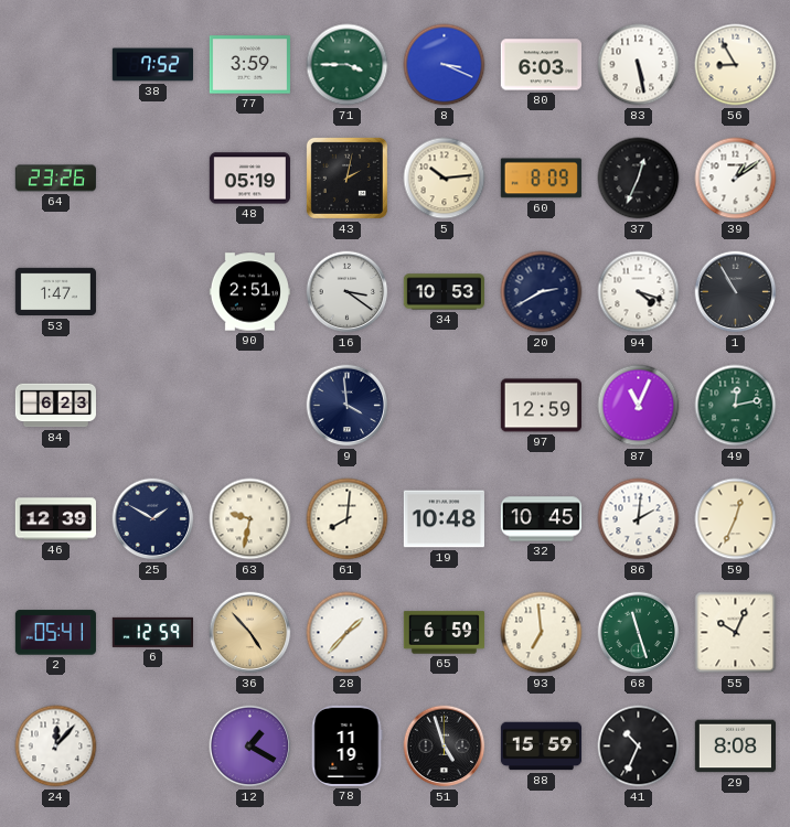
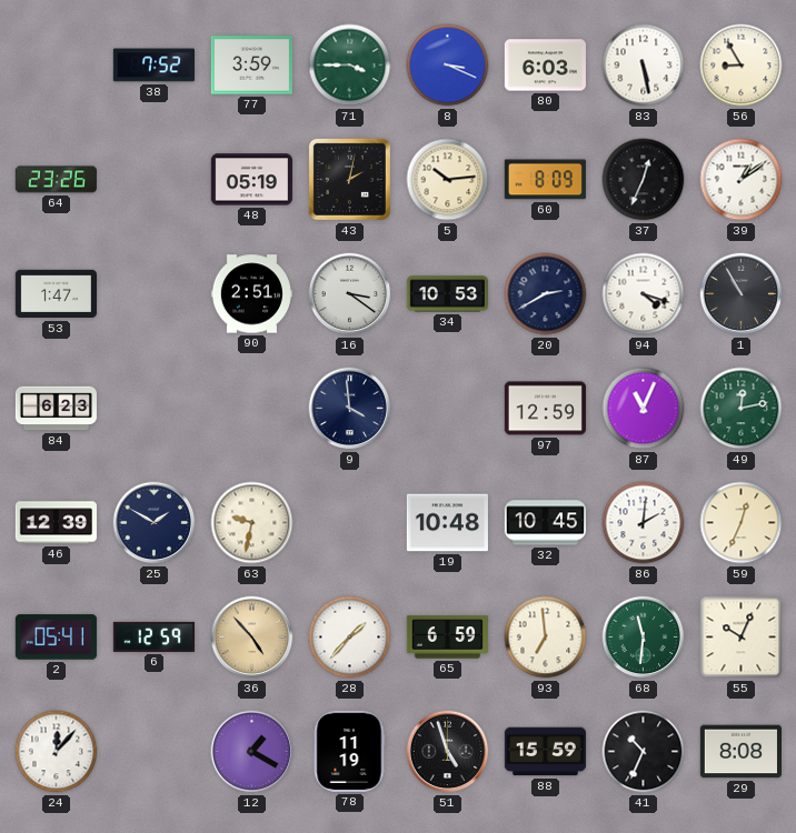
61: 8:01 -> none (348, 519)
68: 11:27 -> 11:31 (644, 638)
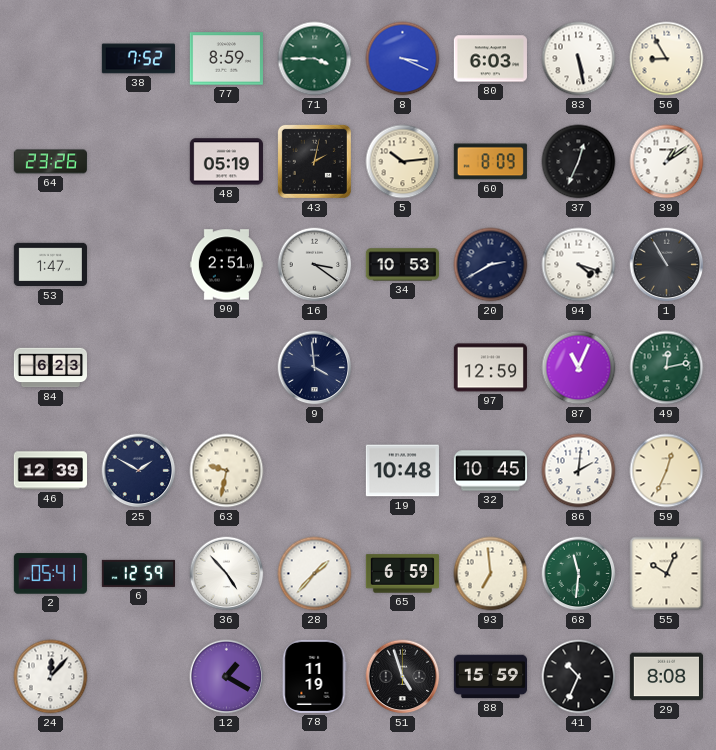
77: 3:59 -> 8:59 (226, 59)
36 dial: champagne -> white (227, 574)
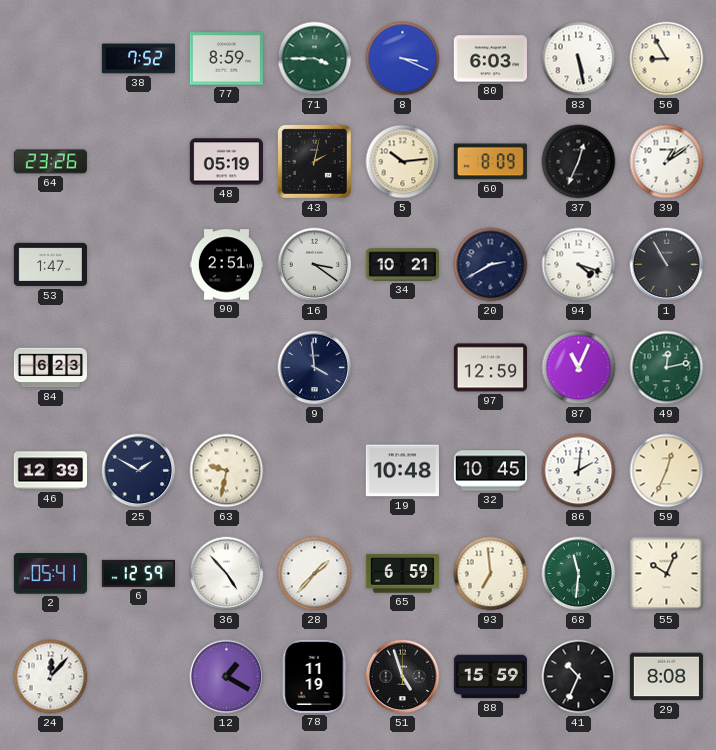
34: 10:53 -> 10:21 (402, 265)
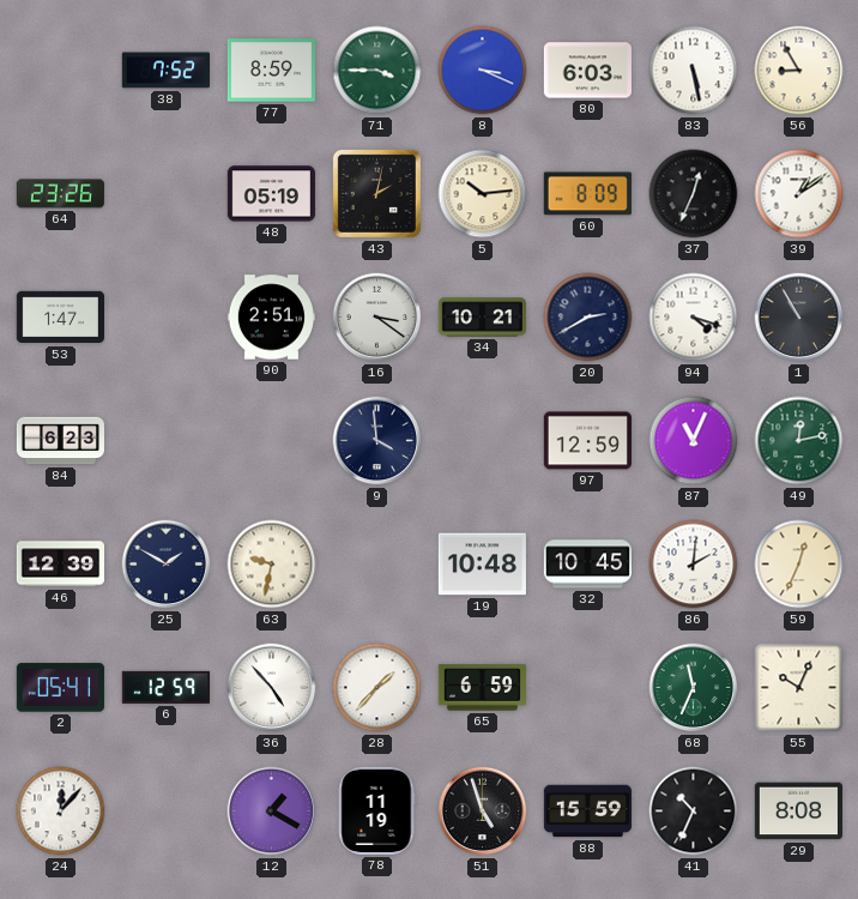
93: 6:59 -> none (491, 574)
68: 11:31 -> 11:34 (694, 688)
